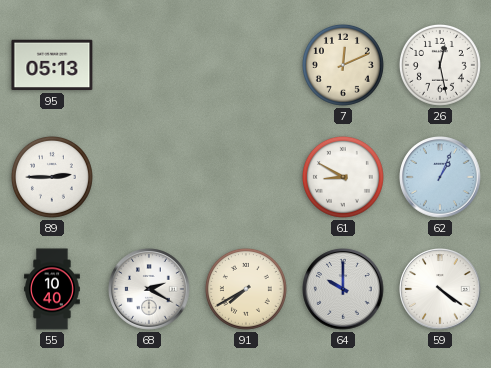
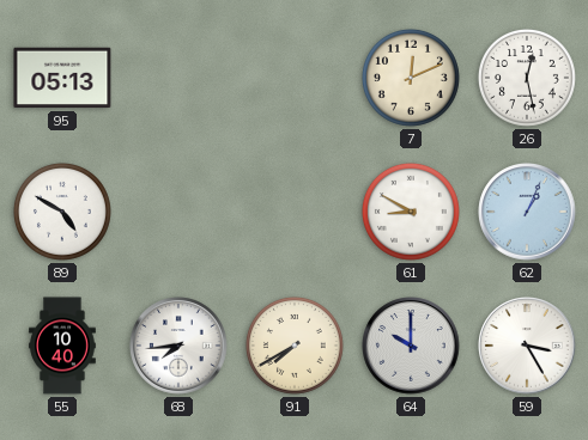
89: 2:45 -> 4:50 (62, 212)
68: 2:20 -> 7:44 (178, 346)
59: 4:21 -> 3:25 (527, 346)
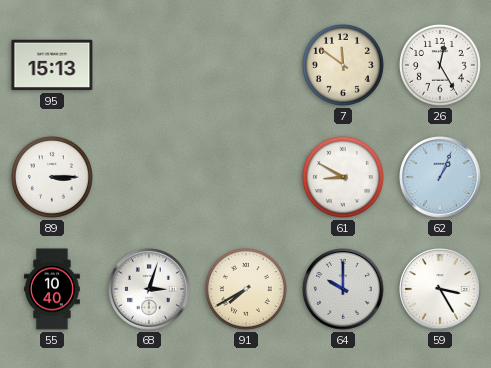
95: 05:13 -> 15:13 (52, 65)
7: 12:11 -> 11:51 (343, 65)
26: 12:28 -> 12:25 (440, 65)
89: 4:50 -> 3:15 (52, 177)
68: 7:44 -> 3:03 (149, 289)
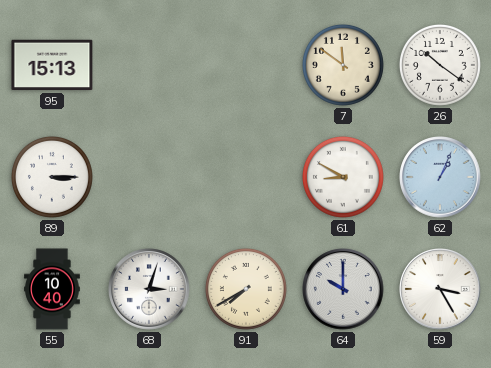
26: 12:25 -> 10:21 (440, 65)
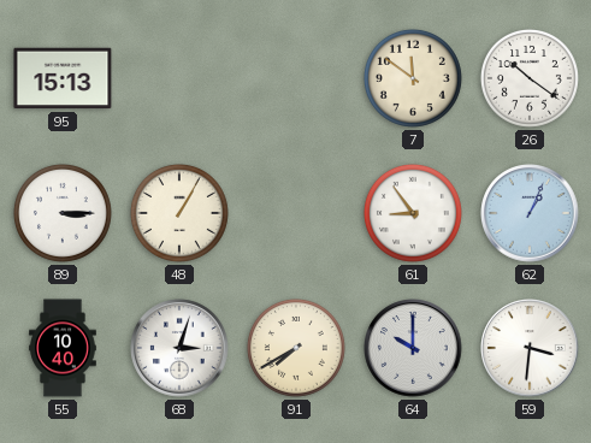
48: none -> 1:05 (179, 213)
61: 8:50 -> 8:54 (413, 213)
59: 3:25 -> 3:31 (530, 348)
